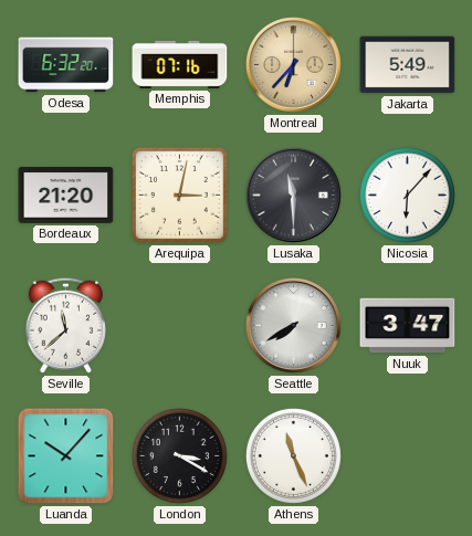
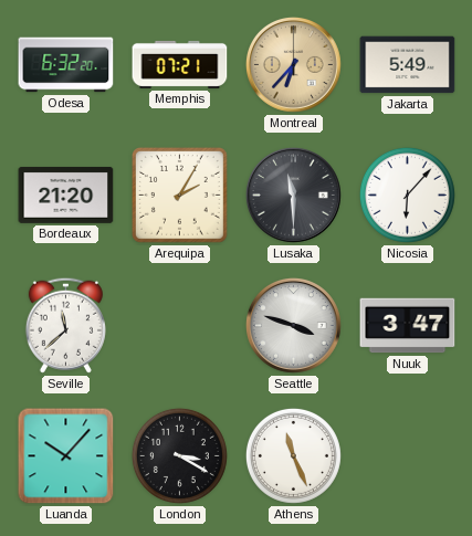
Memphis: 07:16 -> 07:21 (180, 64)
Arequipa: 3:02 -> 2:05 (179, 195)
Seattle: 7:40 -> 3:48 (293, 325)
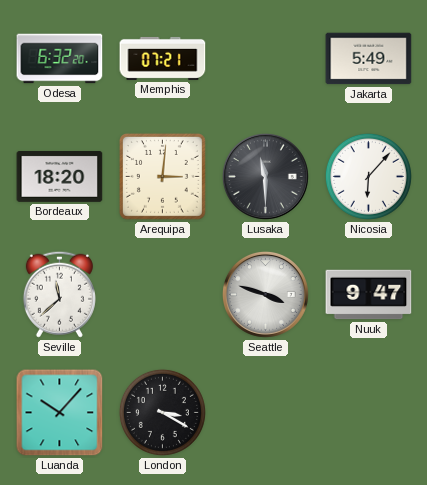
Montreal: 6:37 -> none (293, 64)
Bordeaux: 21:20 -> 18:20 (60, 176)
Arequipa: 2:05 -> 3:01 (162, 176)
Nuuk: 3:47 -> 9:47 (369, 295)
Athens: 11:26 -> none (293, 455)
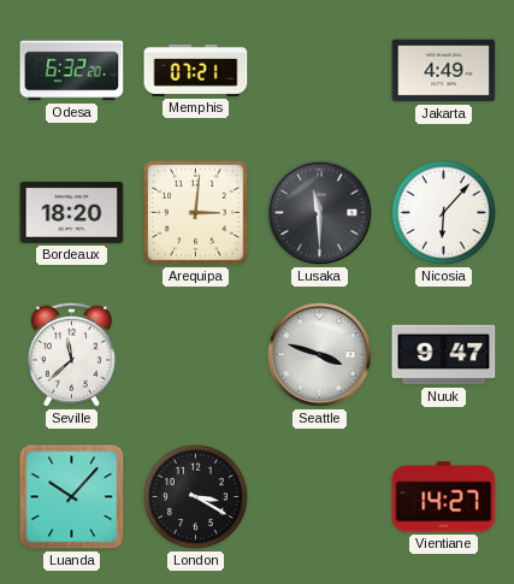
Jakarta: 5:49 -> 4:49 (444, 71)
Vientiane: none -> 14:27 (444, 497)
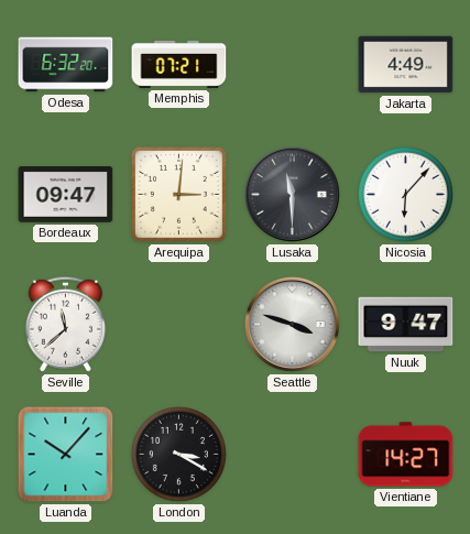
Bordeaux: 18:20 -> 09:47 (66, 194)
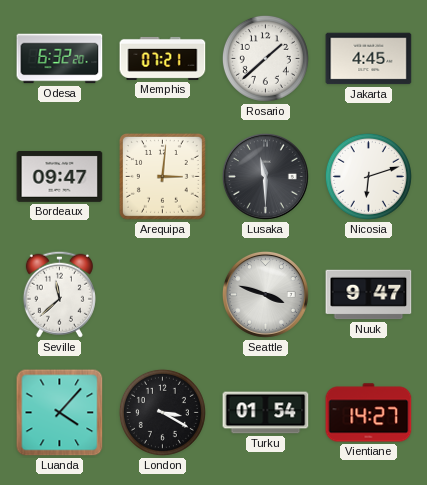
Rosario: none -> 1:38 (265, 58)
Jakarta: 4:49 -> 4:45 (369, 59)
Nicosia: 6:07 -> 6:12 (368, 176)
Luanda: 10:07 -> 4:07 (60, 413)
Turku: none -> 01:54 (266, 413)
